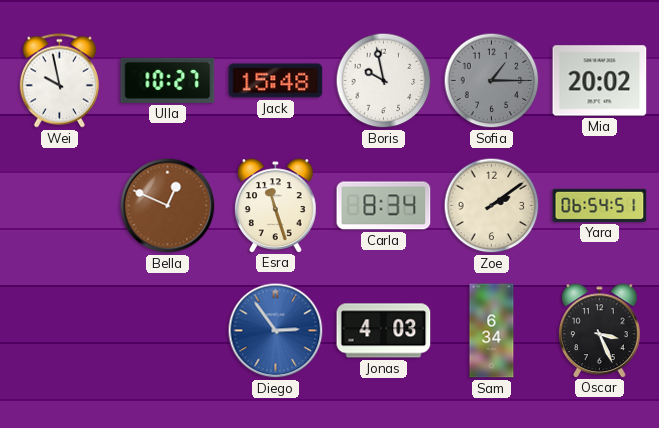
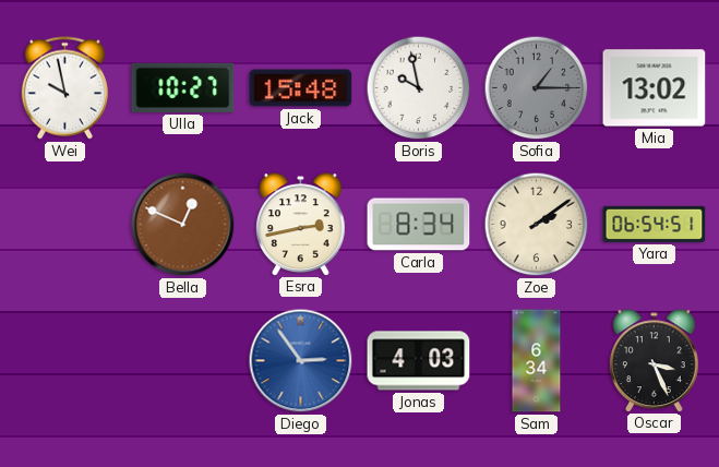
Mia: 20:02 -> 13:02 (655, 88)
Esra: 11:27 -> 2:43 (301, 224)
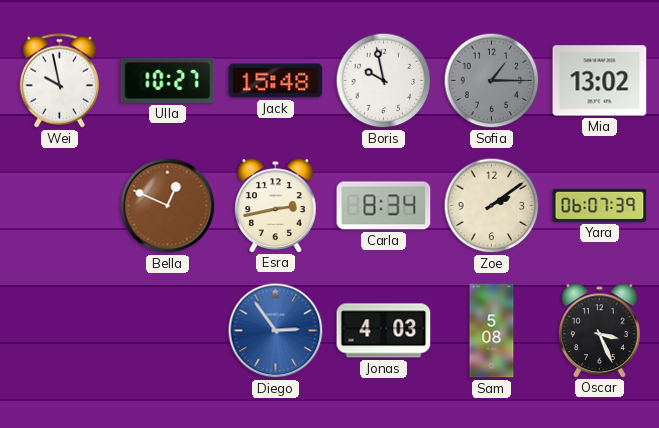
Yara: 06:54 -> 06:07 (600, 205)
Sam: 6:34 -> 5:08 (492, 331)
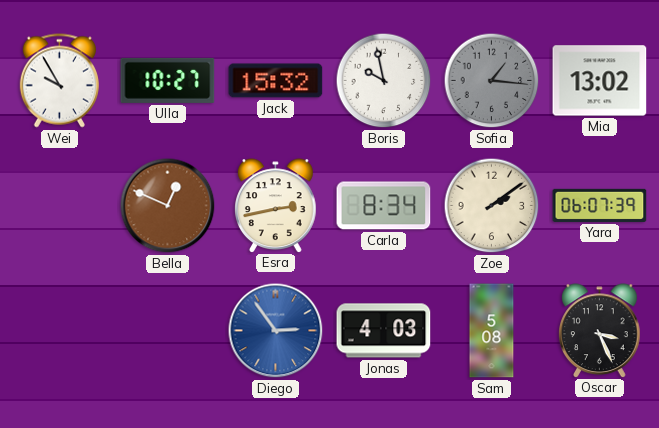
Wei: 9:58 -> 9:55 (59, 81)
Jack: 15:48 -> 15:32 (276, 81)
Sofia: 1:15 -> 1:16 (492, 81)
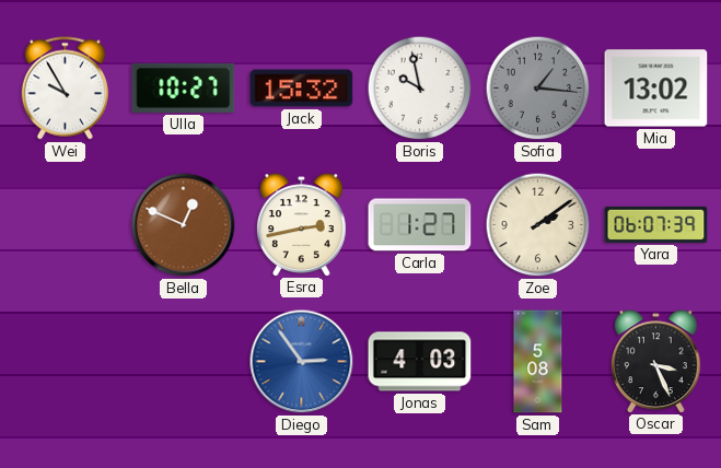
Carla: 8:34 -> 1:27 (420, 225)
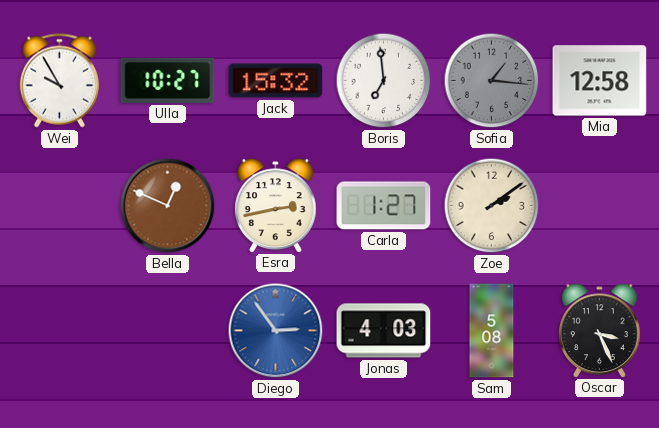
Boris: 9:58 -> 6:59 (384, 81)
Mia: 13:02 -> 12:58 (600, 81)
Yara: 06:07 -> none (656, 224)
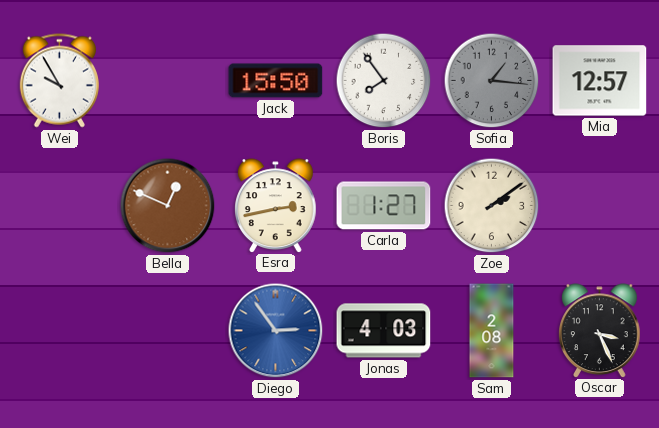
Ulla: 10:27 -> none (168, 80)
Jack: 15:32 -> 15:50 (276, 81)
Boris: 6:59 -> 7:54 (384, 81)
Mia: 12:58 -> 12:57 (600, 81)
Sam: 5:08 -> 2:08 (492, 331)
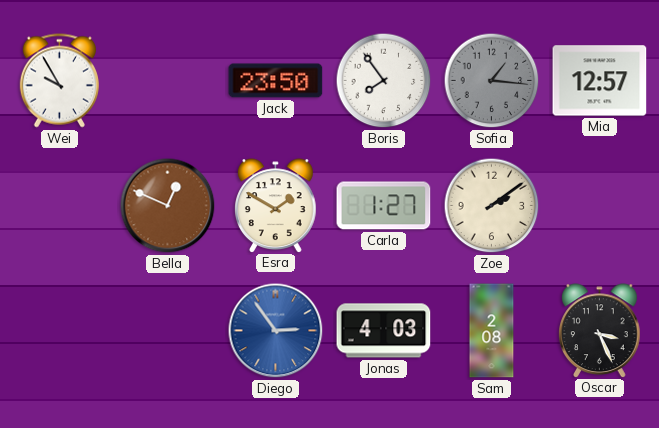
Jack: 15:50 -> 23:50 (276, 81)
Esra: 2:43 -> 1:50 (276, 205)
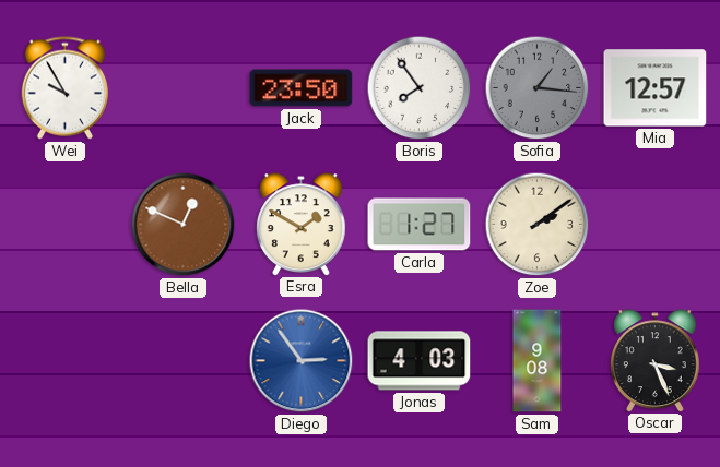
Sam: 2:08 -> 9:08 (538, 361)
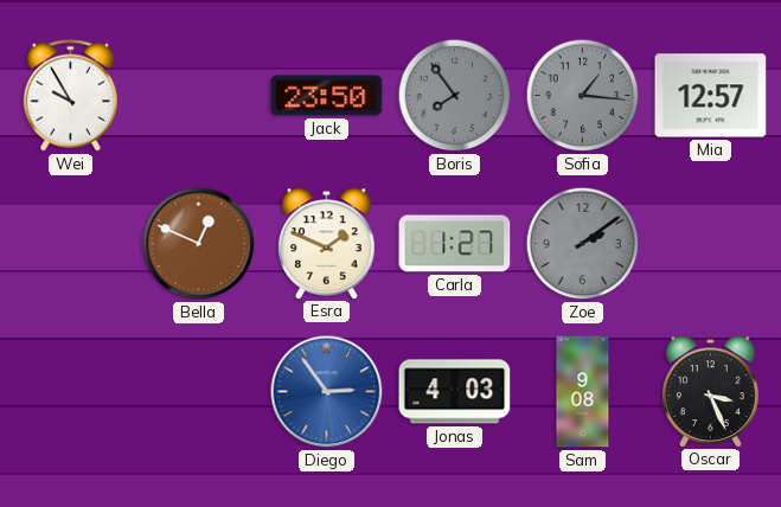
Boris dial: white -> grey (455, 96)
Esra: 1:50 -> 1:49 (327, 243)
Zoe dial: cream -> grey (583, 244)
